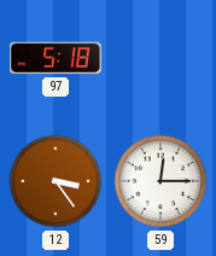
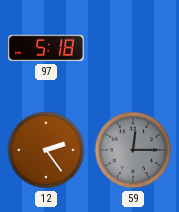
12: 3:24 -> 2:24 (46, 150)
59 dial: white -> grey (133, 150)
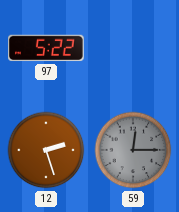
97: 5:18 -> 5:22 (47, 48)
12: 2:24 -> 2:27 (46, 150)
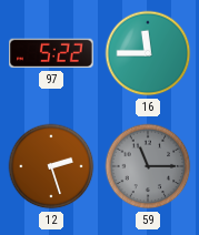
16: none -> 11:45 (148, 53)
59: 12:15 -> 11:15 (148, 166)
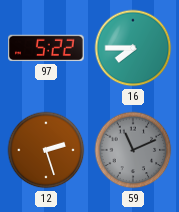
16: 11:45 -> 7:45 (133, 48)
59: 11:15 -> 11:11 (133, 150)
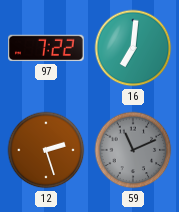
97: 5:22 -> 7:22 (47, 48)
16: 7:45 -> 7:01 (133, 48)
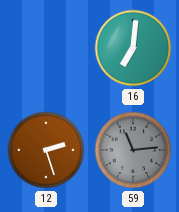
97: 7:22 -> none (47, 48)
59: 11:11 -> 11:14 (133, 150)
